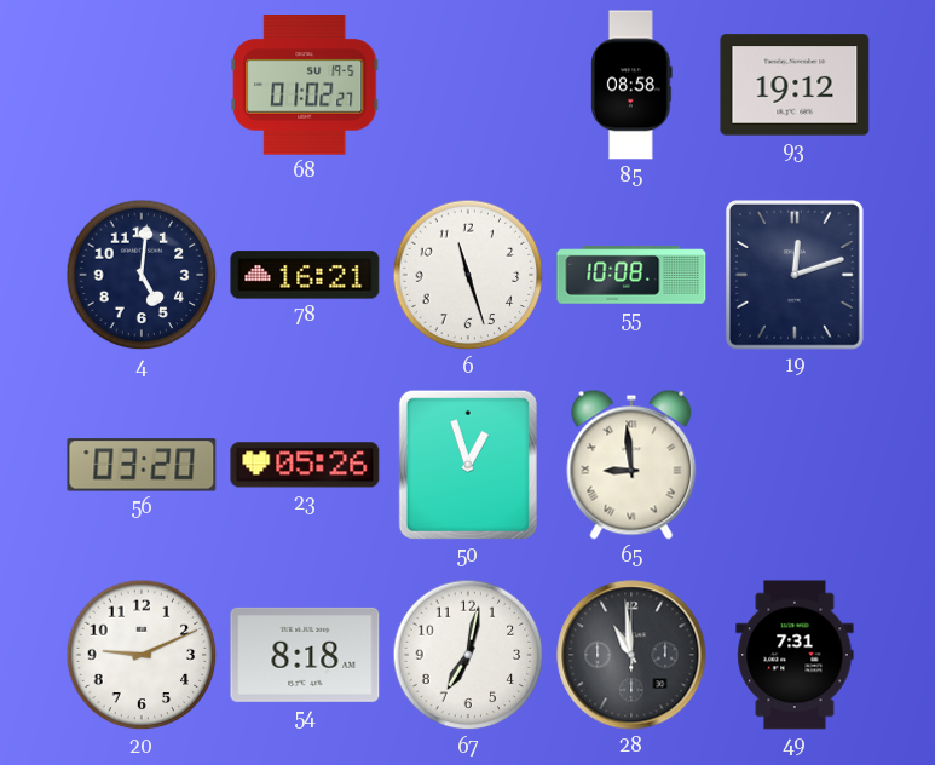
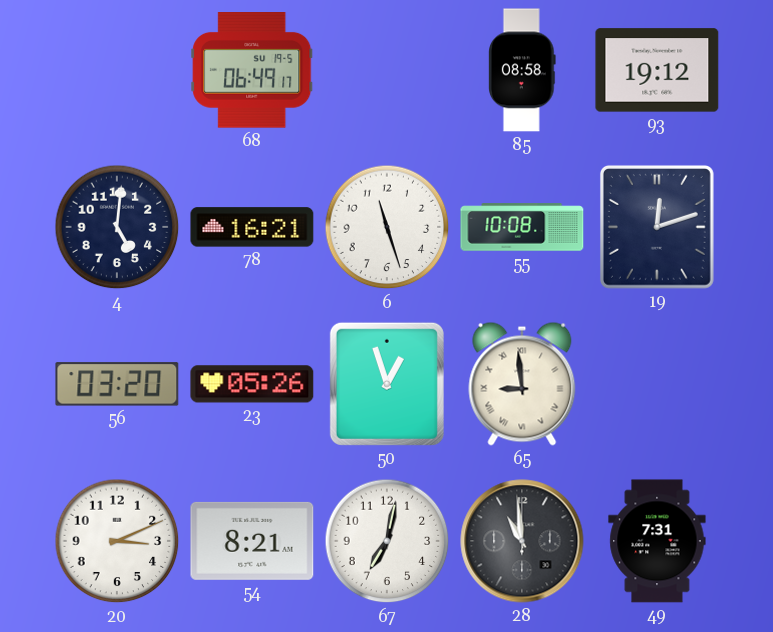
68: 01:02 -> 06:49 (252, 70)
20: 9:11 -> 3:11 (117, 541)
54: 8:18 -> 8:21 (252, 541)
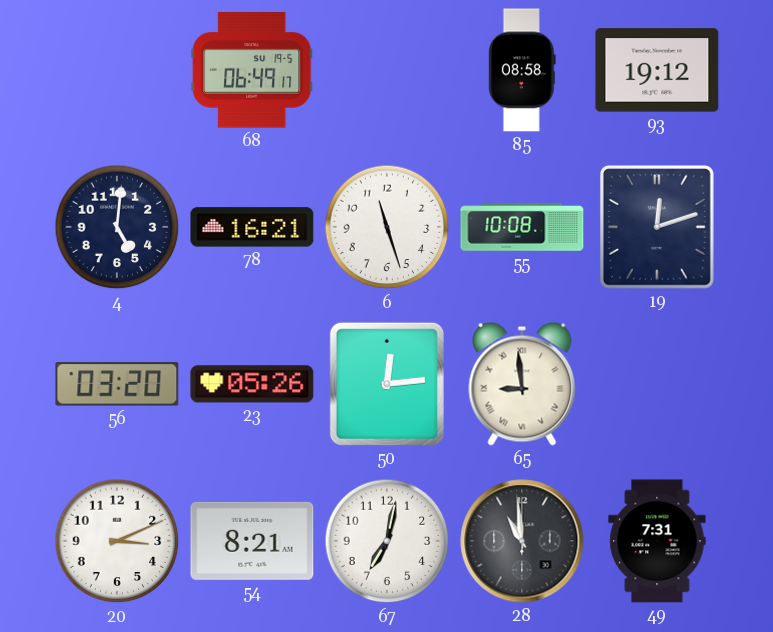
50: 12:57 -> 12:14 (387, 384)
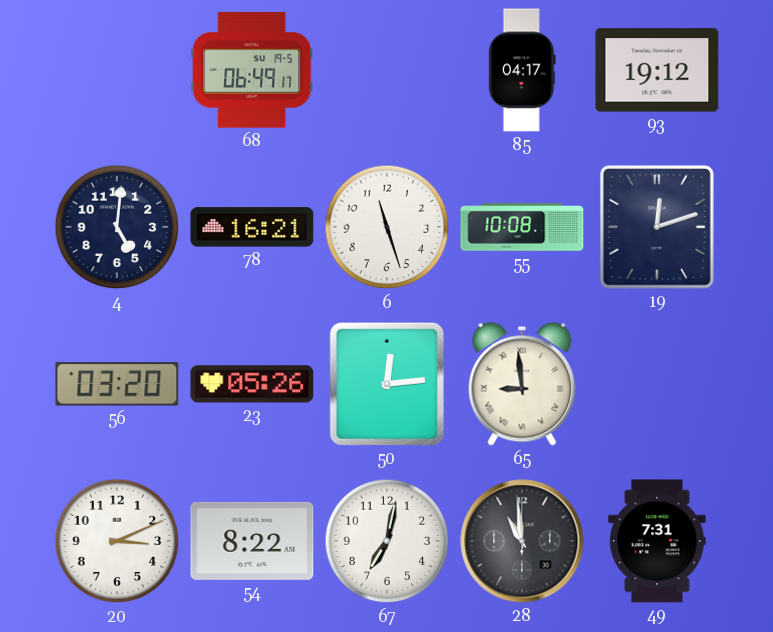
85: 08:58 -> 04:17 (523, 70)
54: 8:21 -> 8:22 (252, 541)
